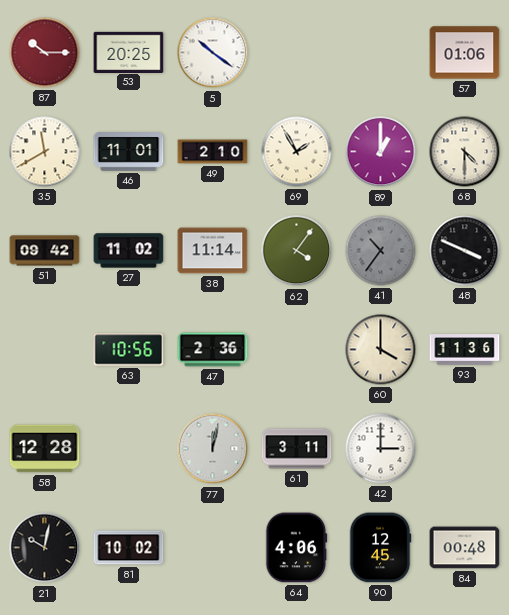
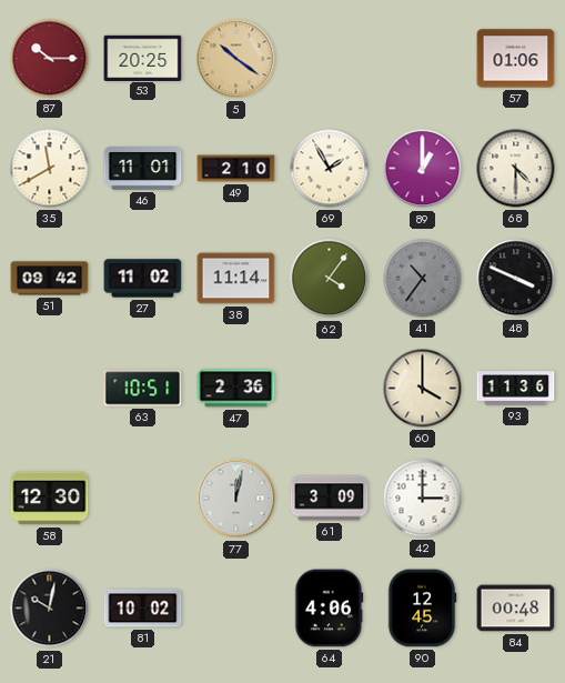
5 dial: white -> champagne (236, 59)
63: 10:56 -> 10:51 (143, 389)
58: 12:28 -> 12:30 (50, 499)
61: 3:11 -> 3:09 (330, 499)
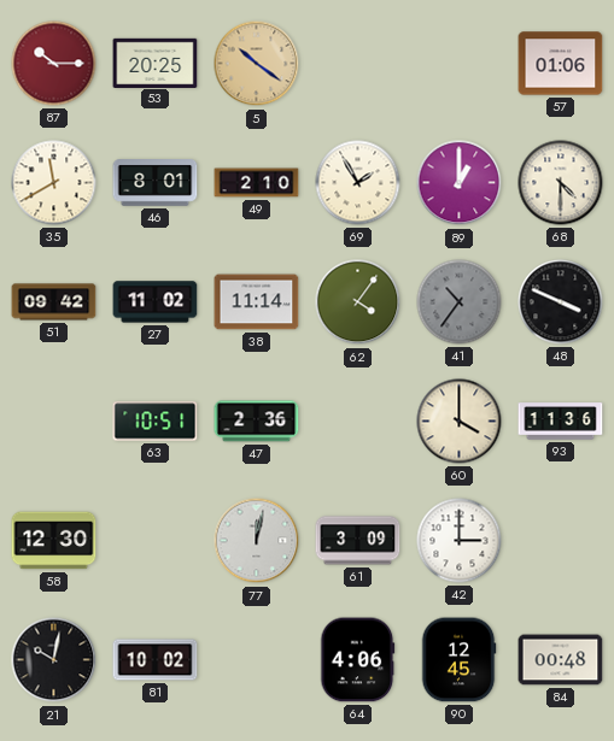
46: 11:01 -> 8:01 (156, 183)
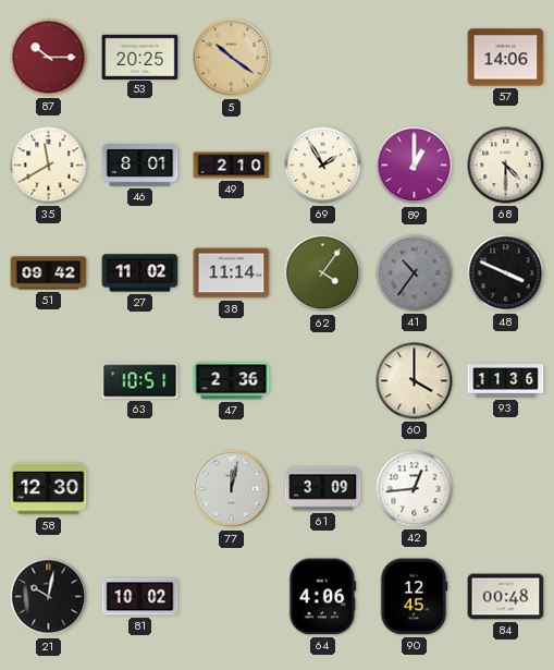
57: 01:06 -> 14:06 (506, 58)
42: 3:00 -> 12:44 (415, 489)
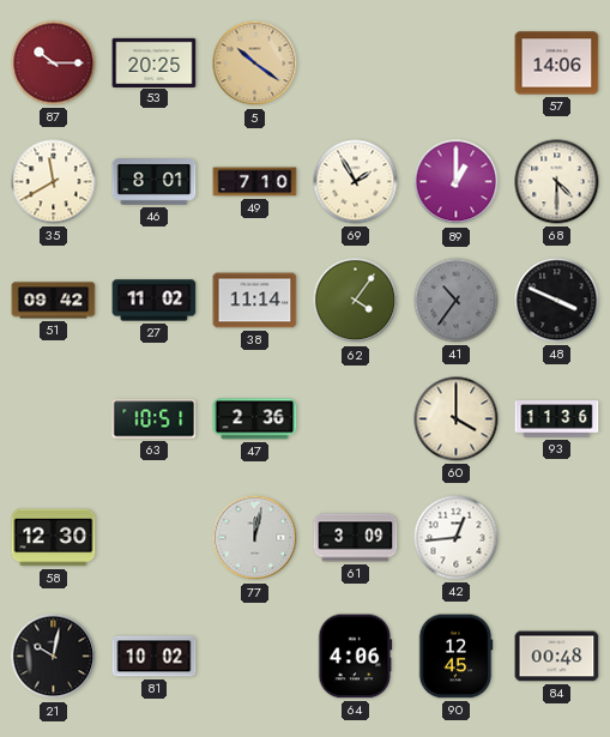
49: 2:10 -> 7:10 (255, 182)
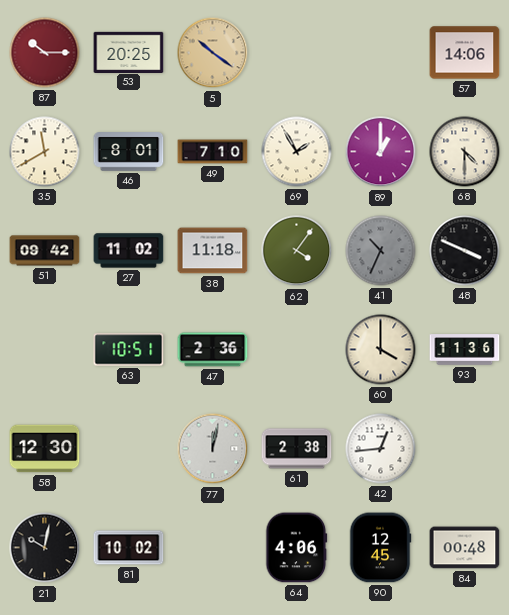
38: 11:14 -> 11:18 (213, 251)
41: 10:36 -> 10:34 (381, 251)
61: 3:09 -> 2:38 (297, 449)
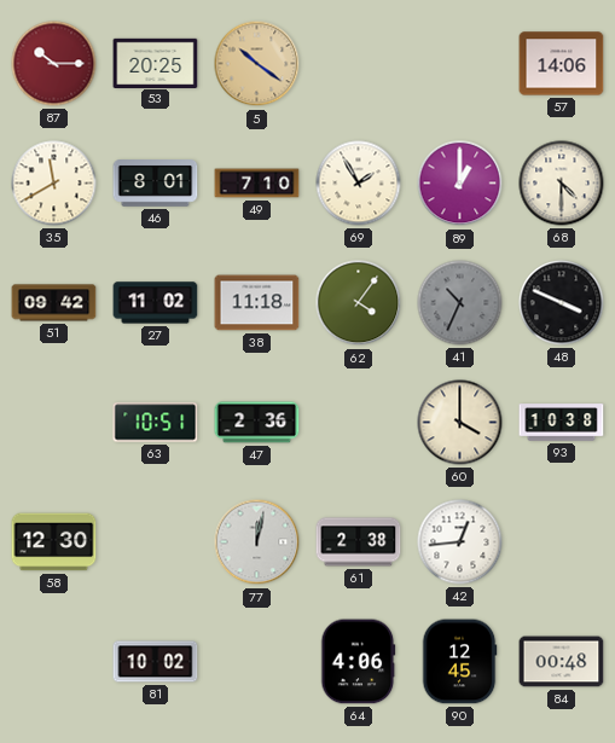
93: 11:36 -> 10:38 (562, 423)
21: 10:02 -> none (45, 548)
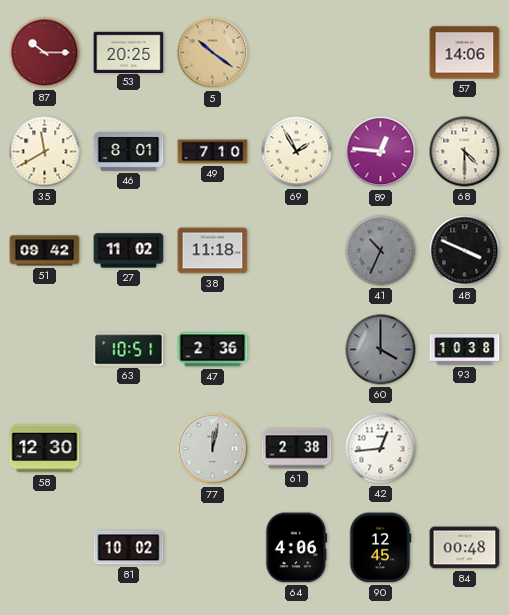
89: 1:00 -> 12:46 (381, 152)
62: 4:06 -> none (359, 303)
60 dial: cream -> grey (381, 350)
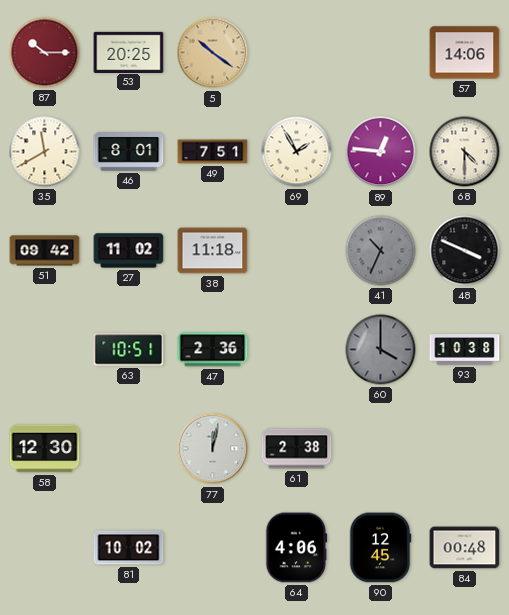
49: 7:10 -> 7:51 (213, 152)
42: 12:44 -> none (381, 449)
